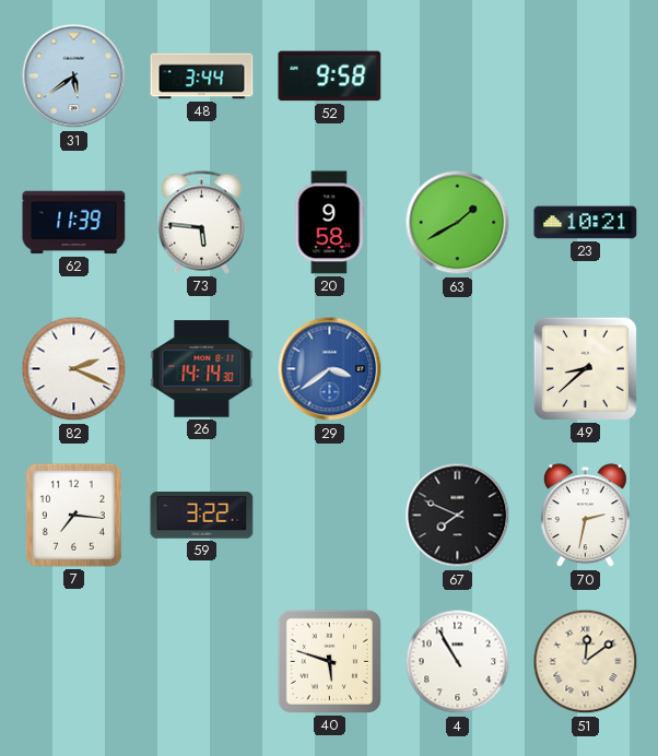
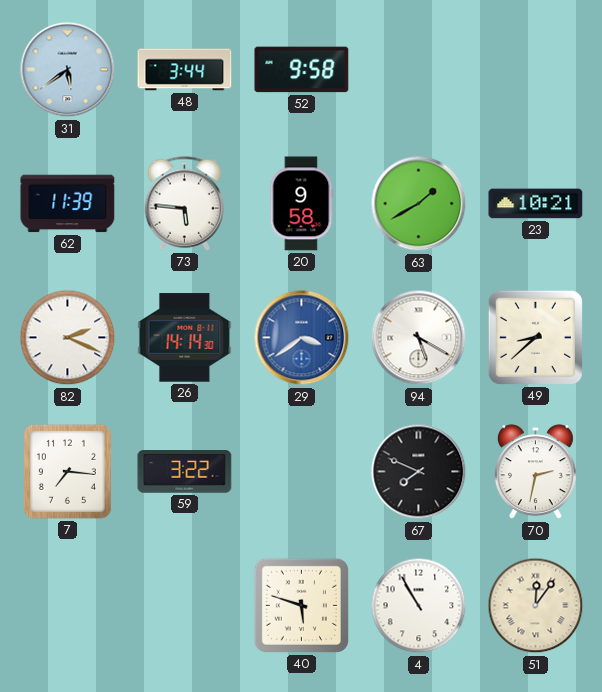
94: none -> 5:20 (419, 338)
51: 12:09 -> 12:06 (536, 606)
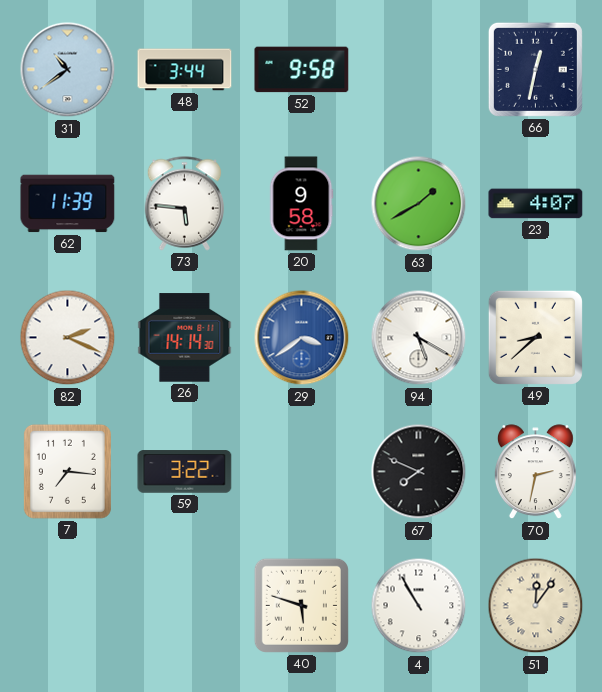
31: 5:39 -> 10:39 (68, 70)
66: none -> 12:32 (535, 69)
23: 10:21 -> 4:07 (536, 204)
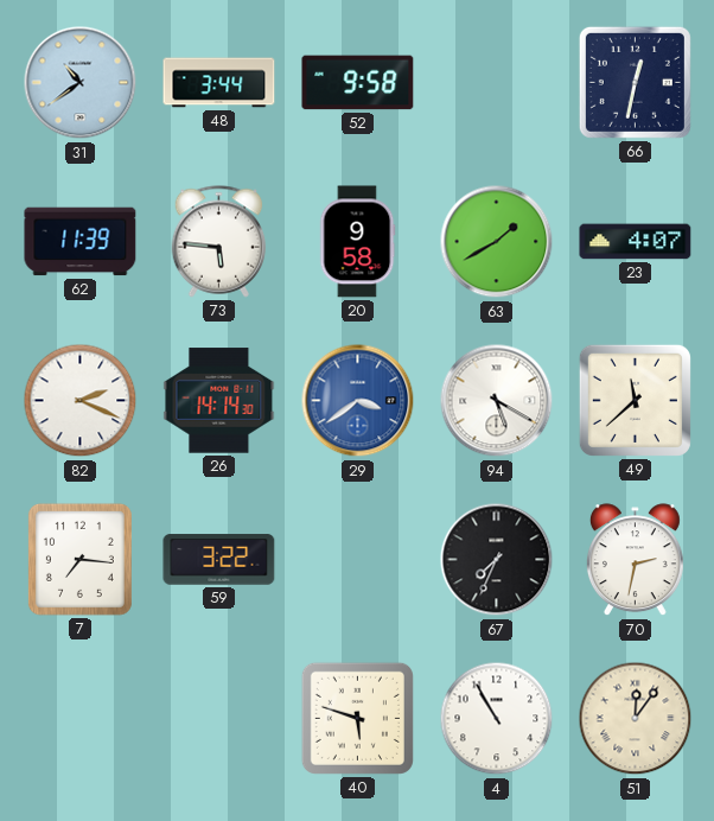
49: 8:38 -> 11:38 (635, 400)
67: 7:49 -> 7:34 (497, 560)
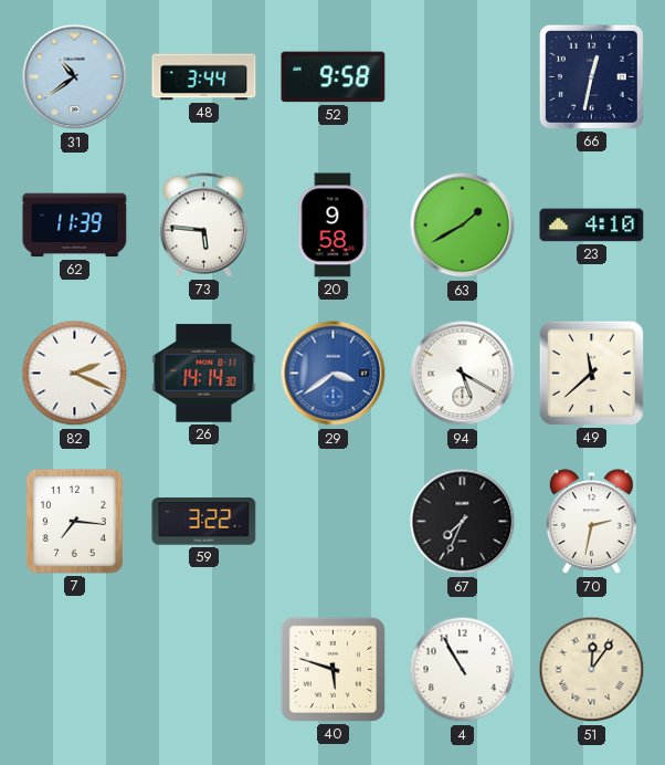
23: 4:07 -> 4:10 (592, 226)
